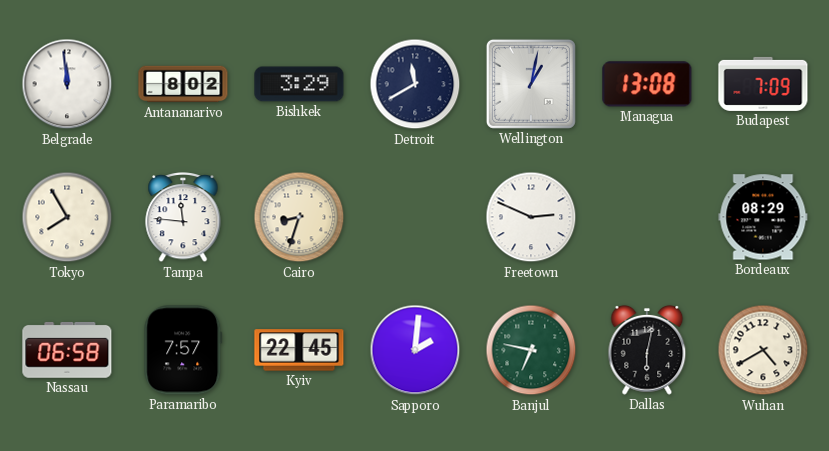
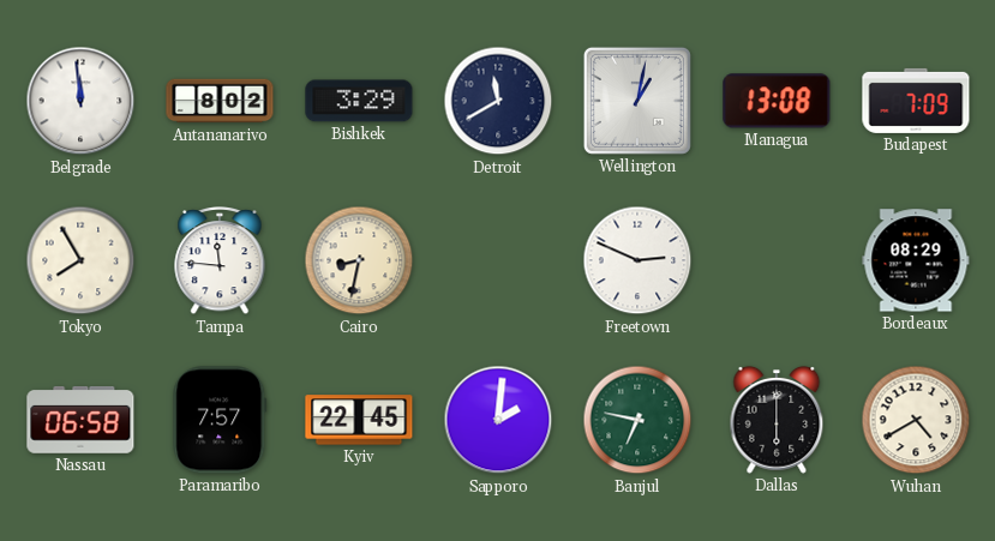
Cairo: 8:33 -> 8:32 (359, 260)
Dallas: 6:02 -> 6:00 (777, 420)
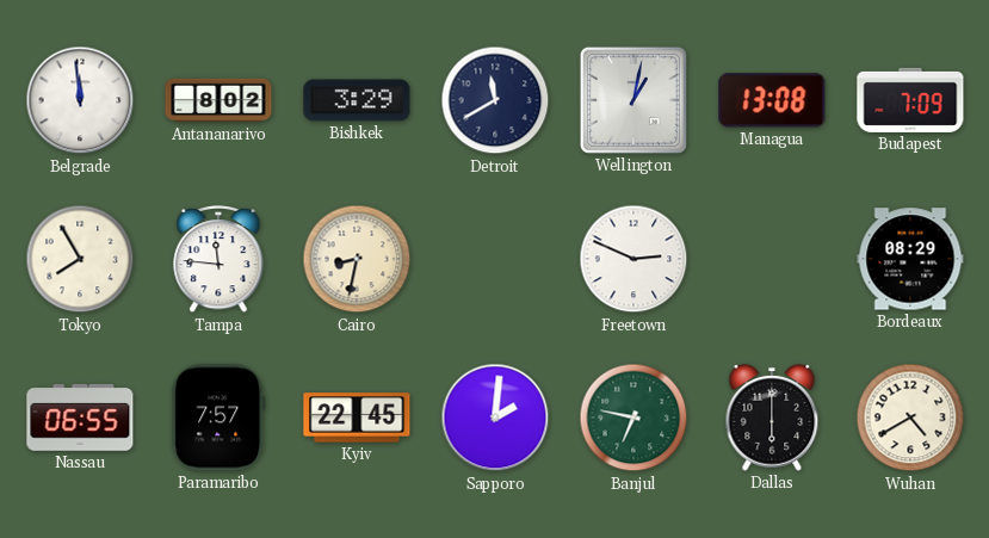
Nassau: 06:58 -> 06:55 (80, 418)
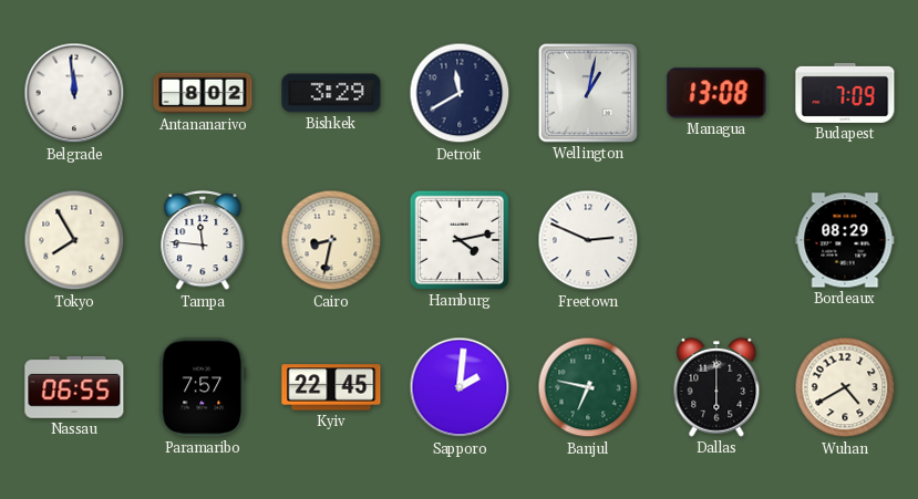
Hamburg: none -> 4:13 (460, 240)
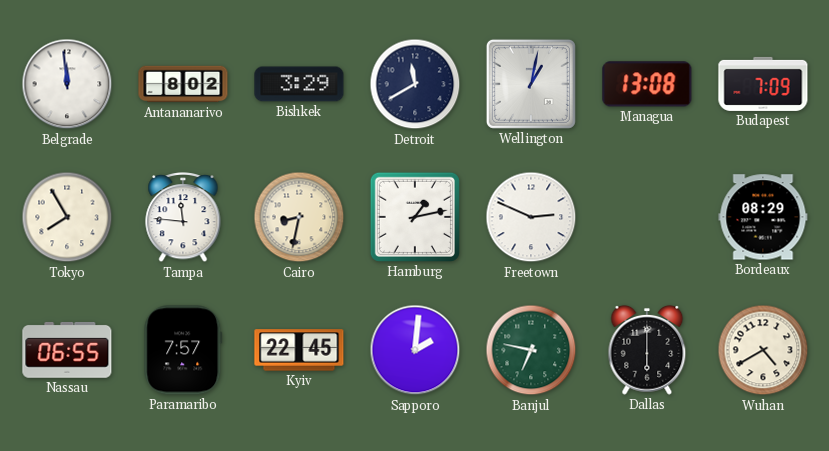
Hamburg: 4:13 -> 1:13 (415, 217)
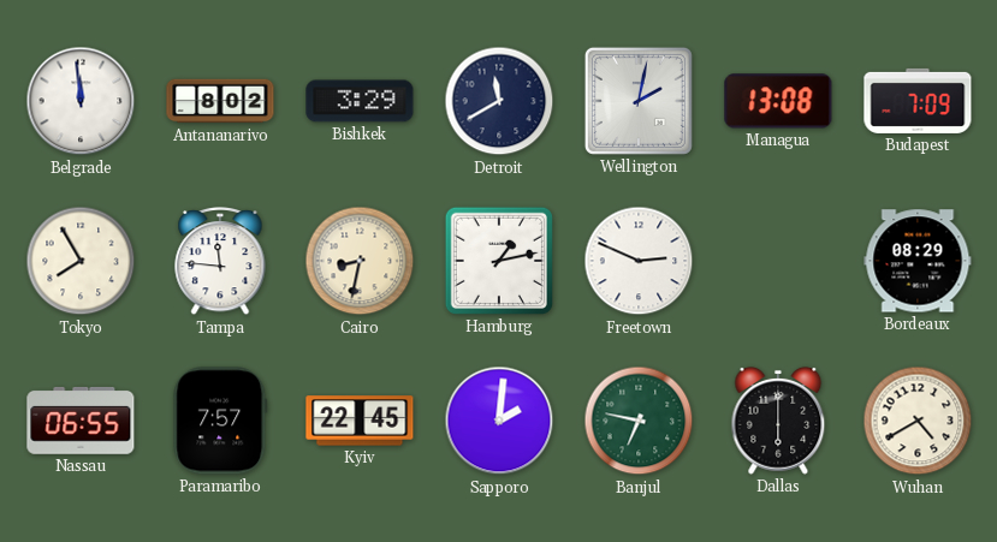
Wellington: 1:02 -> 2:02 (639, 101)
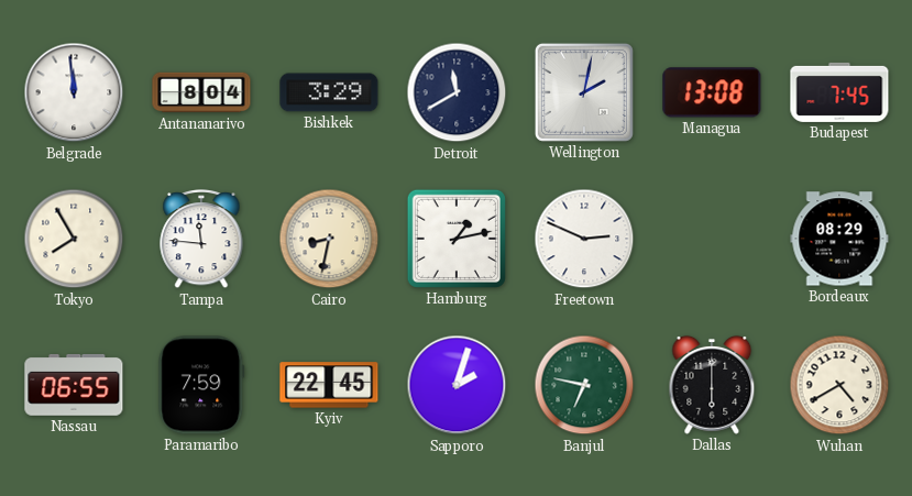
Antananarivo: 8:02 -> 8:04 (201, 92)
Budapest: 7:09 -> 7:45 (839, 92)
Paramaribo: 7:57 -> 7:59 (201, 385)
Sapporo: 2:01 -> 2:03 (457, 385)
